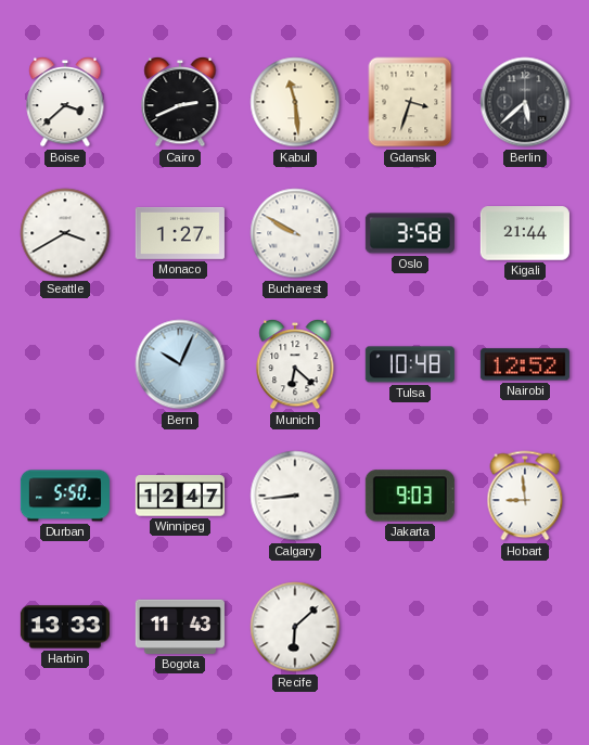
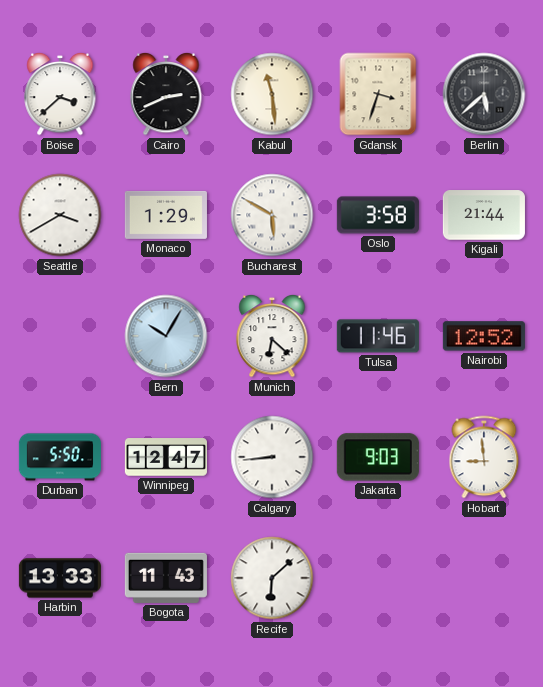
Monaco: 1:27 -> 1:29 (166, 215)
Bucharest: 9:50 -> 5:50 (272, 215)
Bern: 10:04 -> 10:05 (166, 336)
Tulsa: 10:48 -> 11:46 (378, 336)
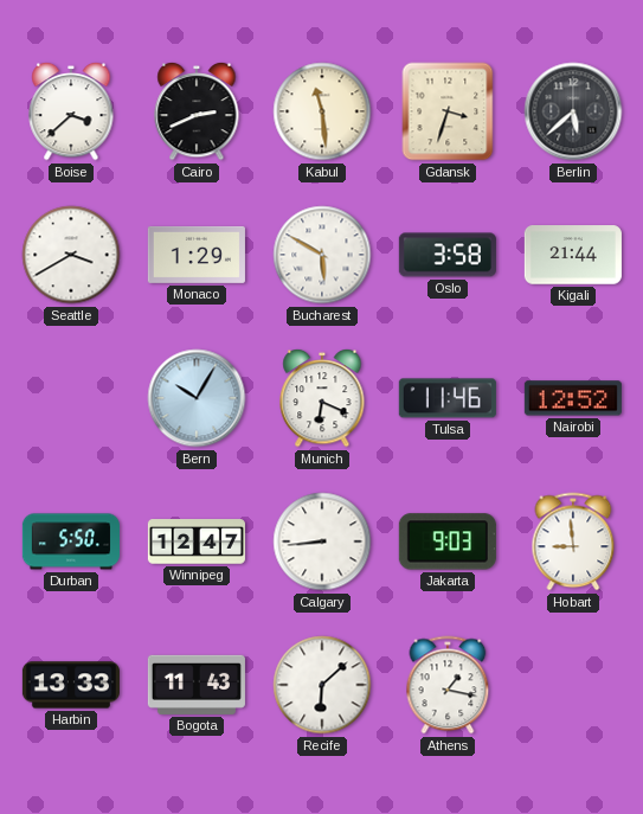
Munich: 6:22 -> 6:19 (322, 398)
Athens: none -> 1:17 (448, 685)
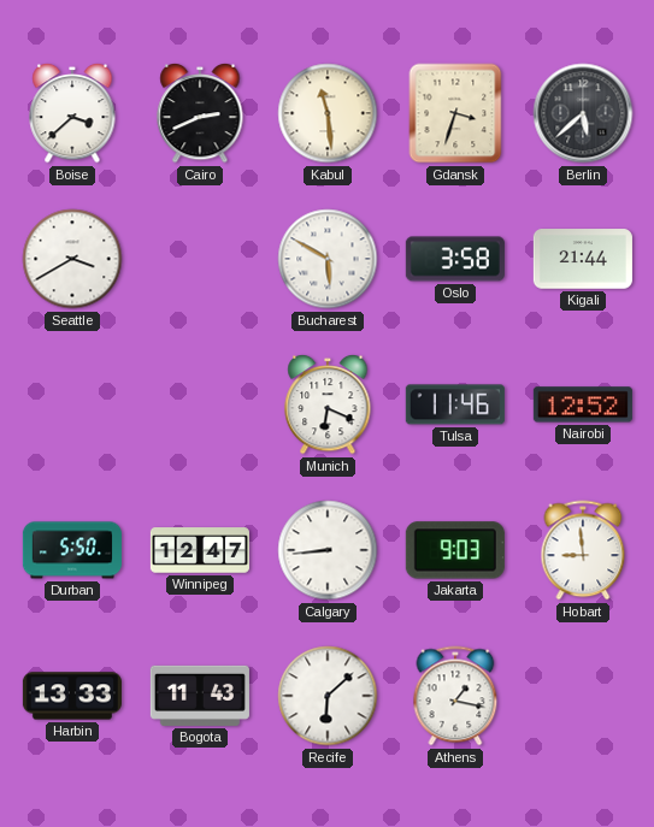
Monaco: 1:29 -> none (197, 255)
Bern: 10:05 -> none (197, 398)
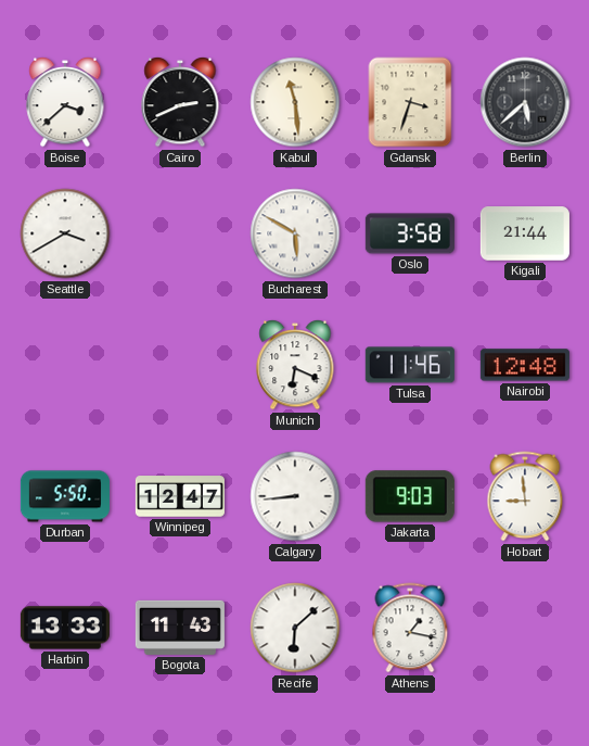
Nairobi: 12:52 -> 12:48 (525, 365)
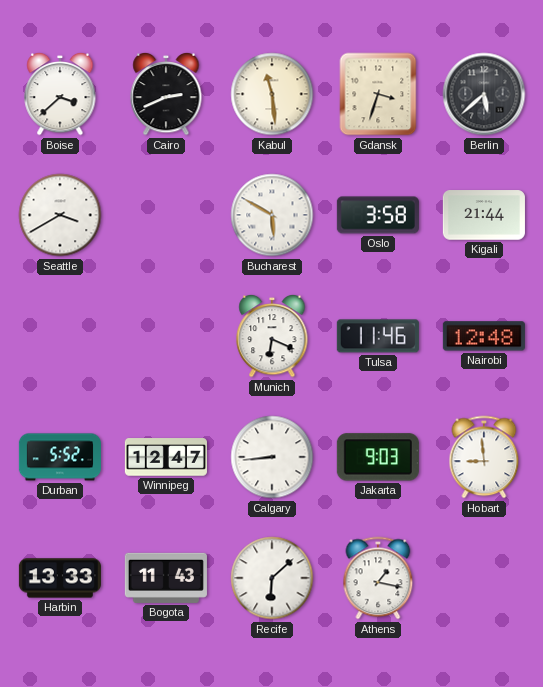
Durban: 5:50 -> 5:52 (60, 457)
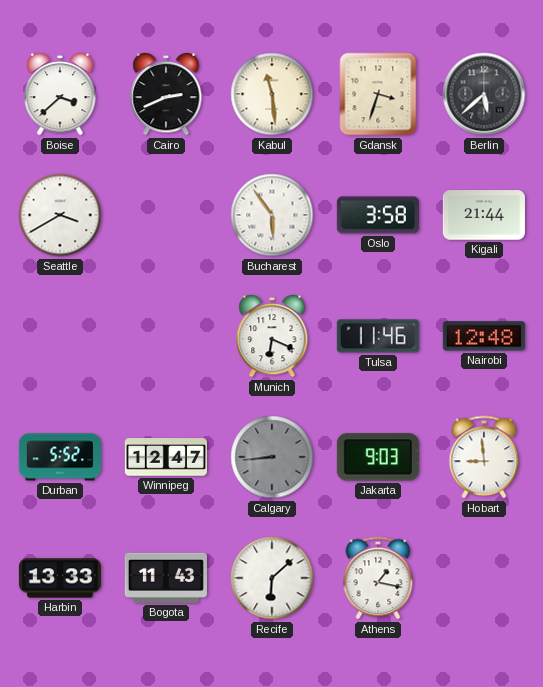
Bucharest: 5:50 -> 5:54 (272, 215)
Calgary dial: white -> grey (272, 457)
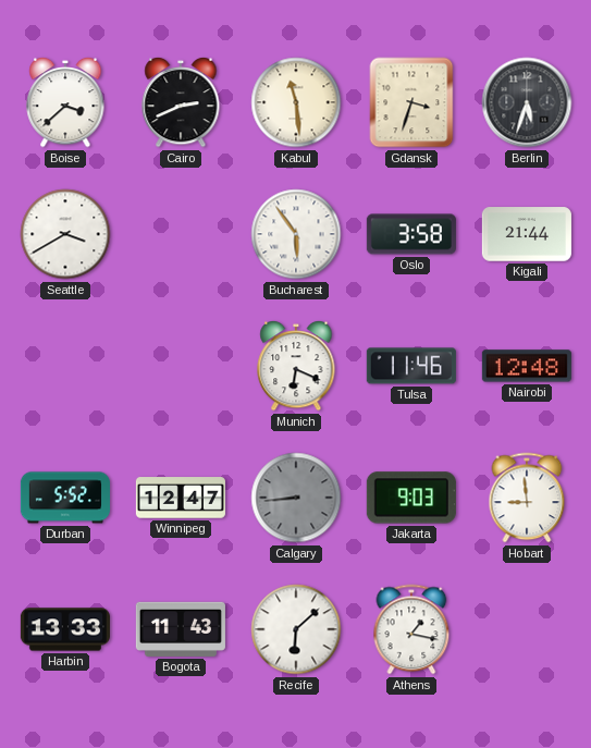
Berlin: 5:38 -> 5:33 (527, 102)
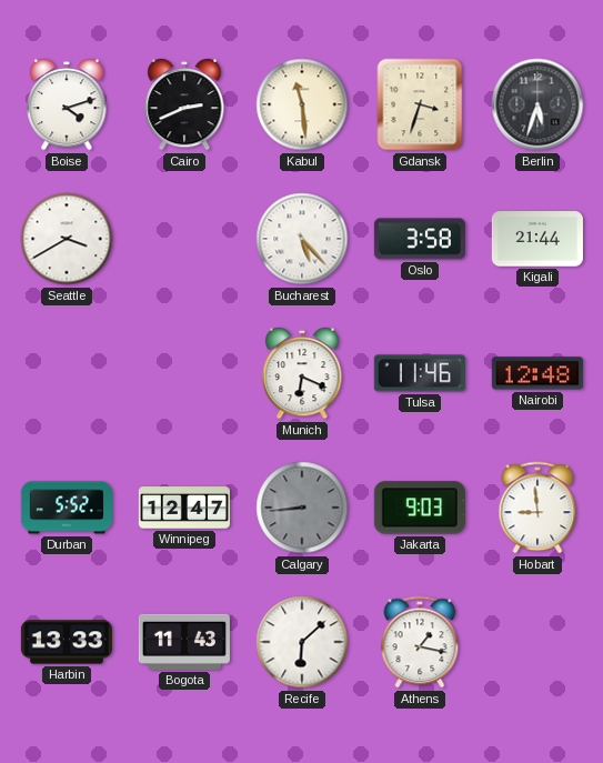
Boise: 3:38 -> 4:12 (67, 104)
Bucharest: 5:54 -> 5:23 (302, 239)
